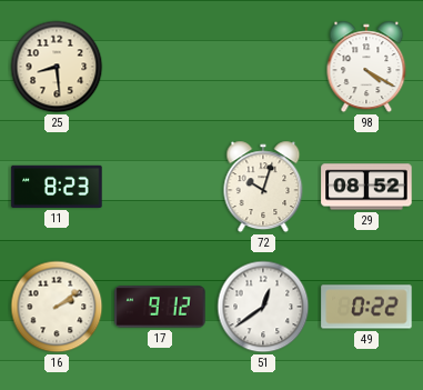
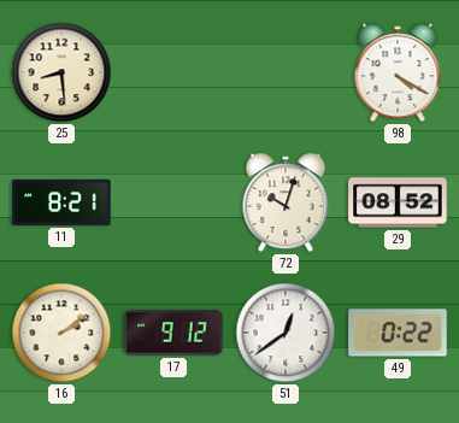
11: 8:23 -> 8:21 (61, 202)
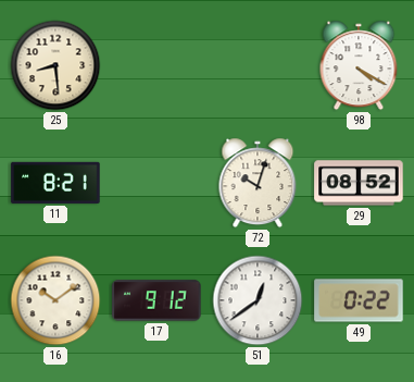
16: 2:09 -> 10:09 (55, 300)
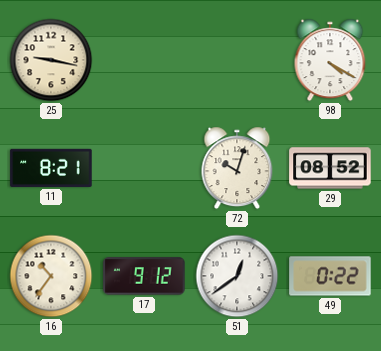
25: 8:29 -> 9:17 (51, 60)
16: 10:09 -> 10:36 (51, 276)
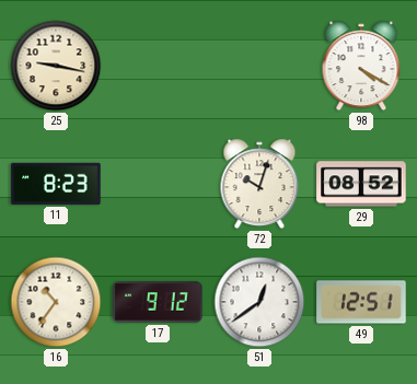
11: 8:21 -> 8:23 (56, 184)
49: 0:22 -> 12:51 (361, 302)
